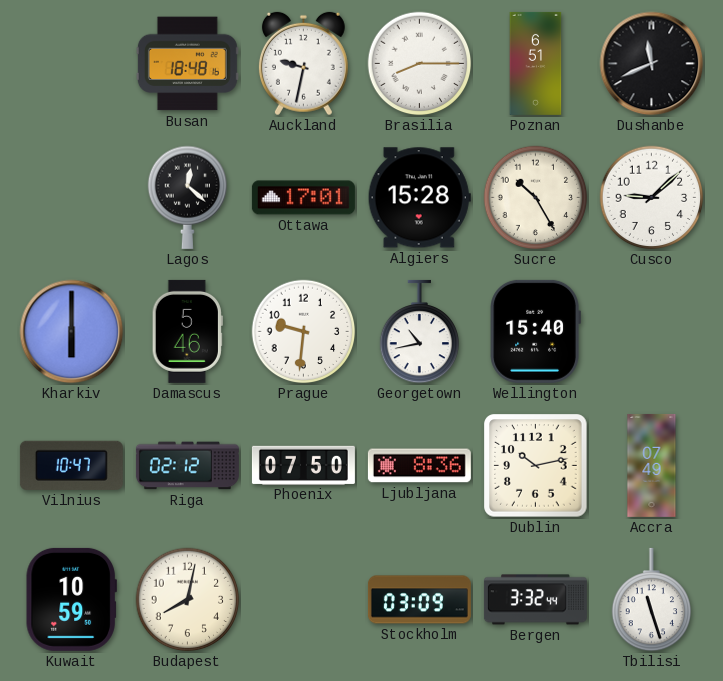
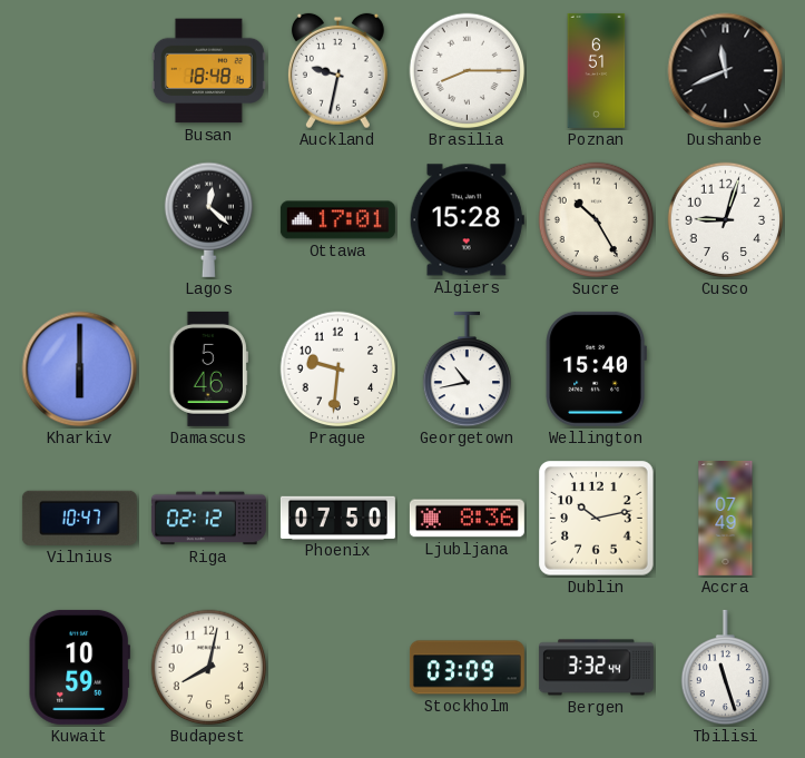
Cusco: 9:08 -> 9:03 (726, 220)
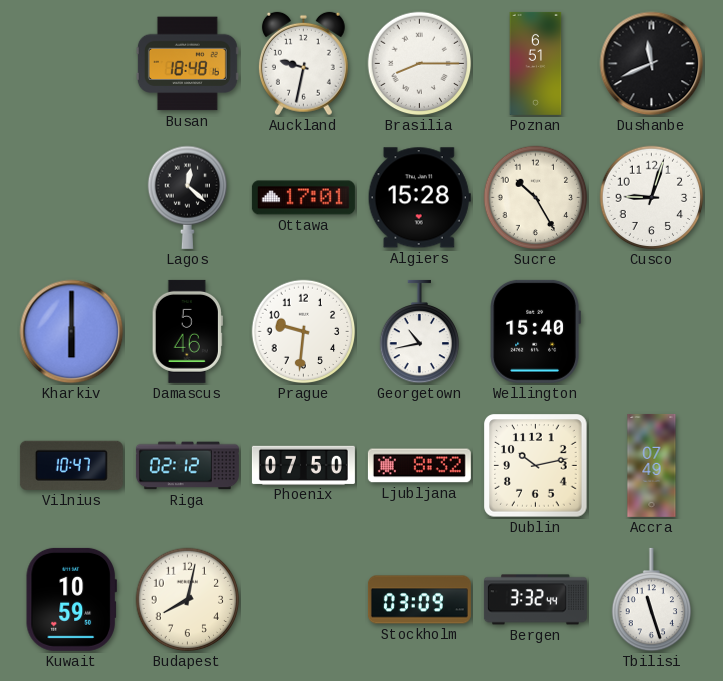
Ljubljana: 8:36 -> 8:32 (419, 466)
